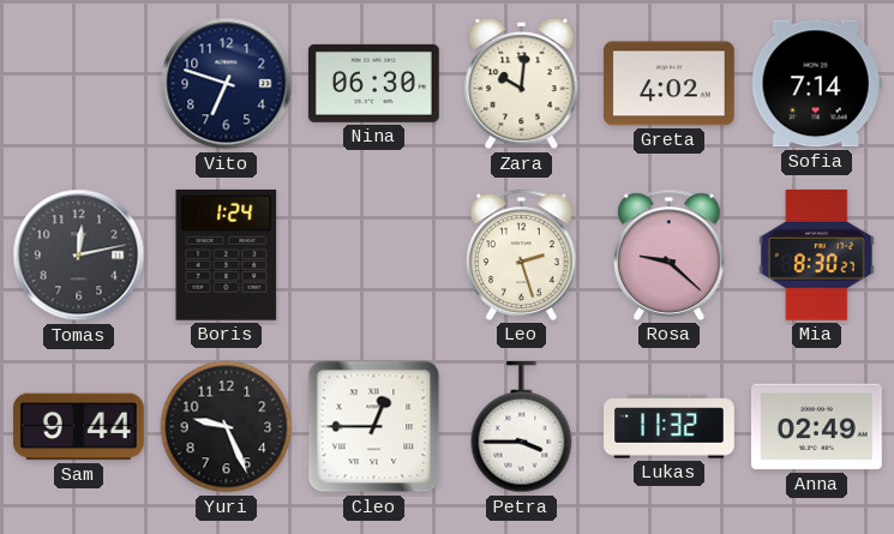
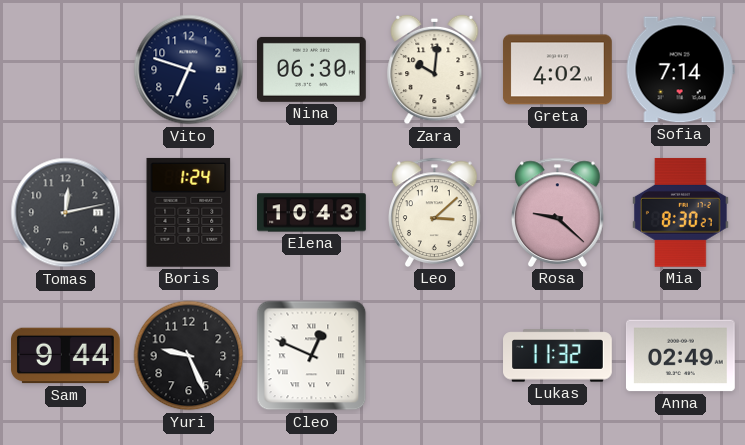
Elena: none -> 10:43 (312, 213)
Leo: 2:27 -> 3:08 (435, 212)
Cleo: 12:45 -> 12:49 (312, 356)
Petra: 3:45 -> none (522, 428)
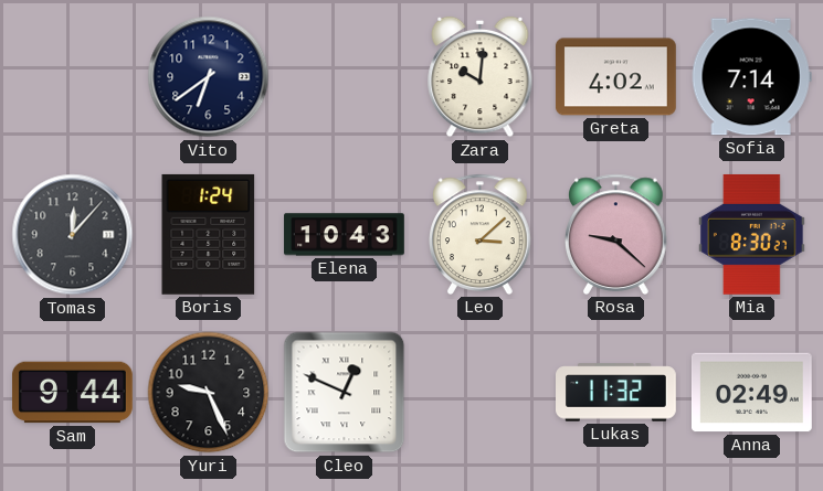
Vito: 6:48 -> 6:39 (209, 77)
Nina: 06:30 -> none (311, 69)
Tomas: 12:13 -> 12:07 (73, 235)
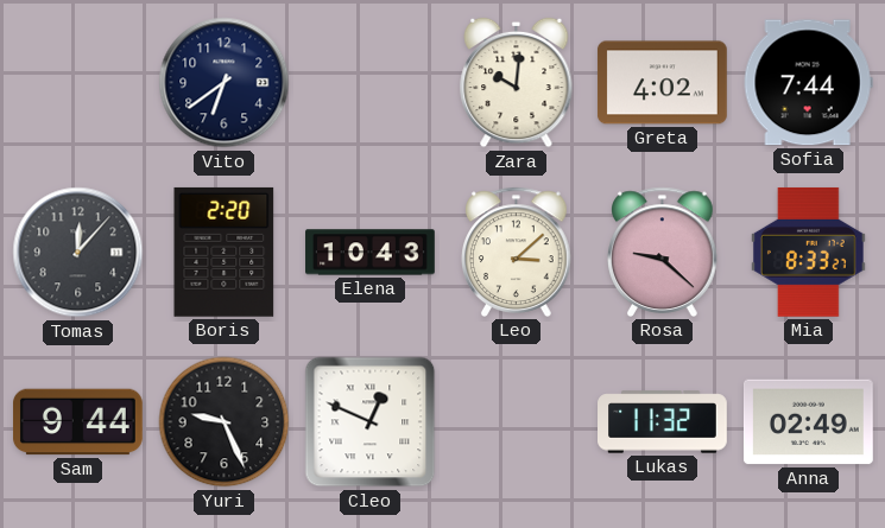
Sofia: 7:14 -> 7:44 (808, 83)
Boris: 1:24 -> 2:20 (225, 252)
Mia: 8:30 -> 8:33 (809, 252)
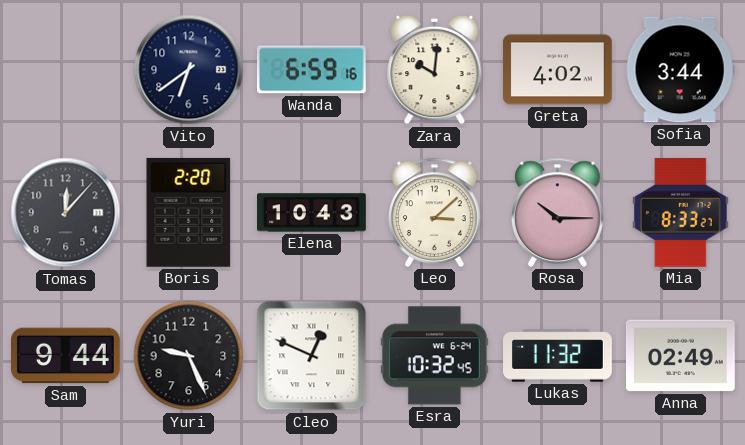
Wanda: none -> 6:59 (311, 70)
Sofia: 7:44 -> 3:44 (680, 70)
Rosa: 9:22 -> 10:15 (558, 212)
Esra: none -> 10:32 (434, 356)
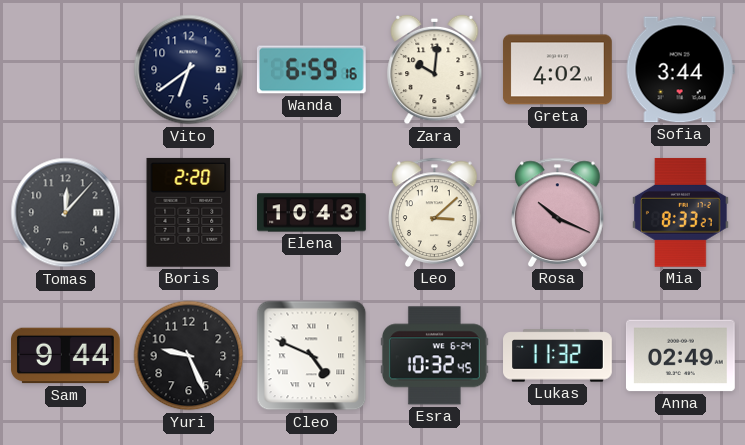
Rosa: 10:15 -> 10:19 (558, 212)
Cleo: 12:49 -> 4:49 (312, 356)
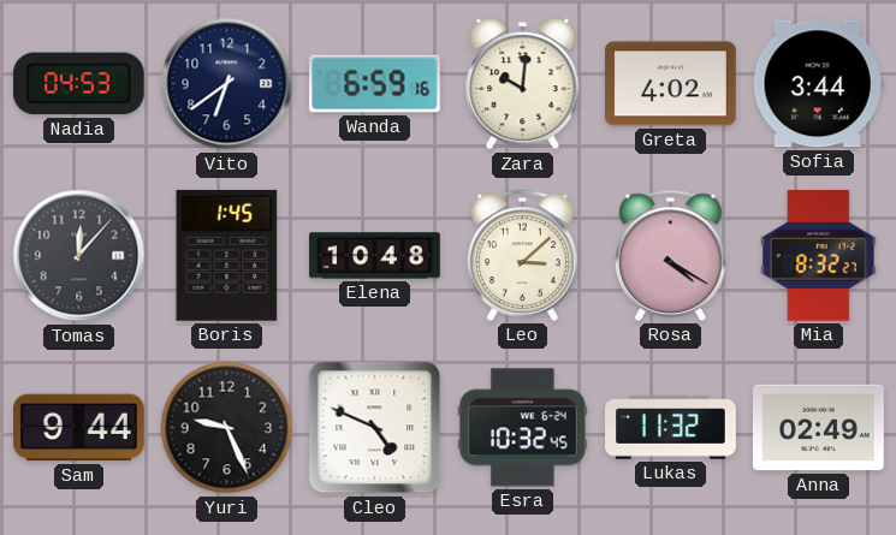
Nadia: none -> 04:53 (78, 84)
Boris: 2:20 -> 1:45 (227, 255)
Elena: 10:43 -> 10:48 (375, 256)
Rosa: 10:19 -> 4:20 (671, 255)
Mia: 8:33 -> 8:32 (819, 255)
